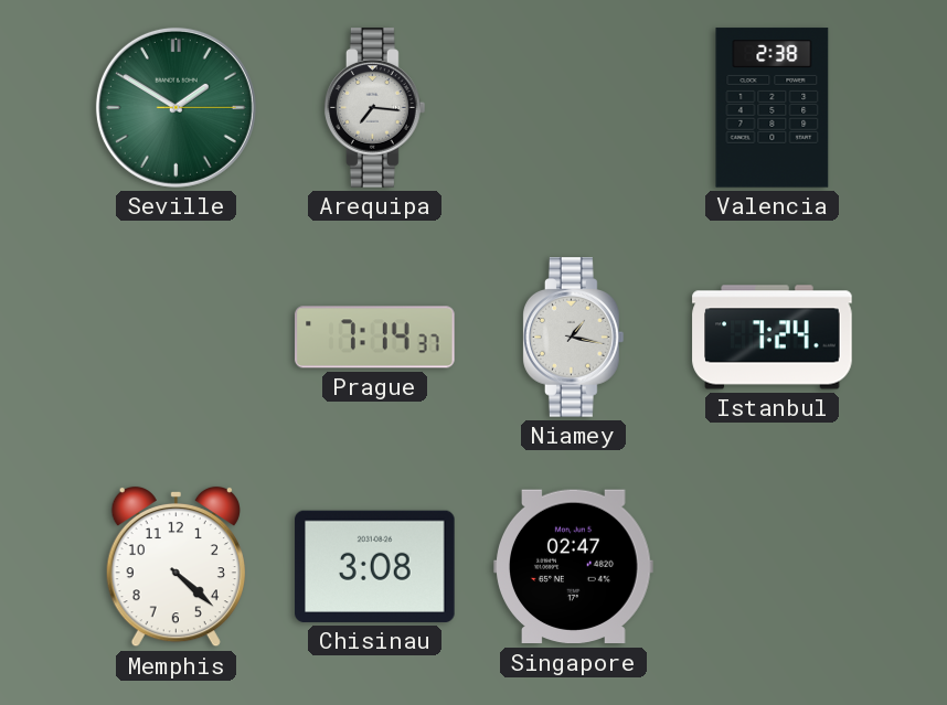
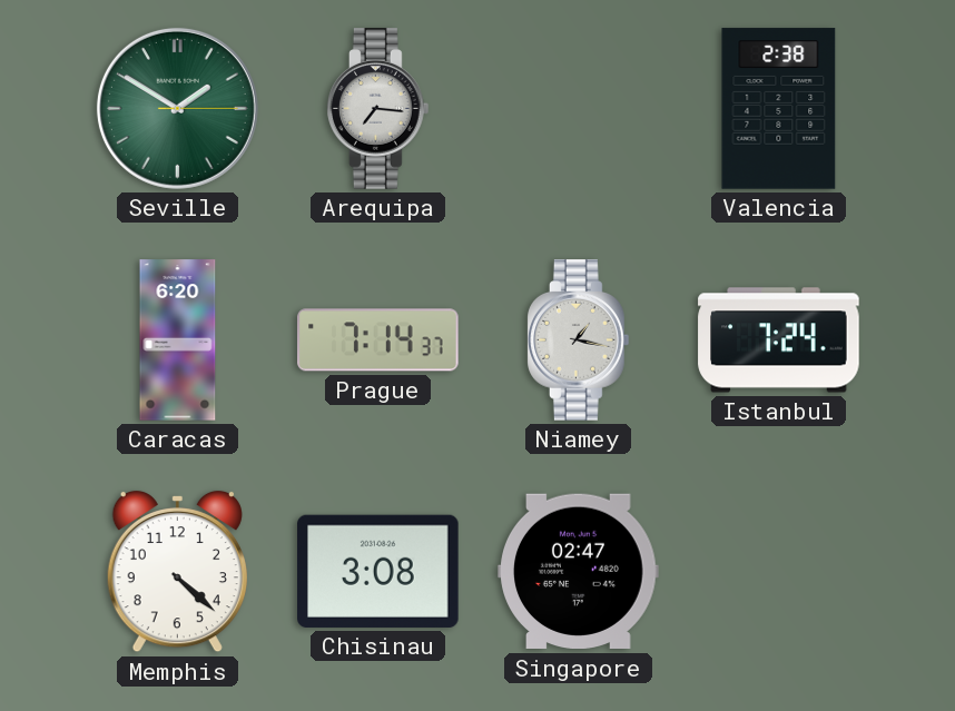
Caracas: none -> 6:20 (178, 340)
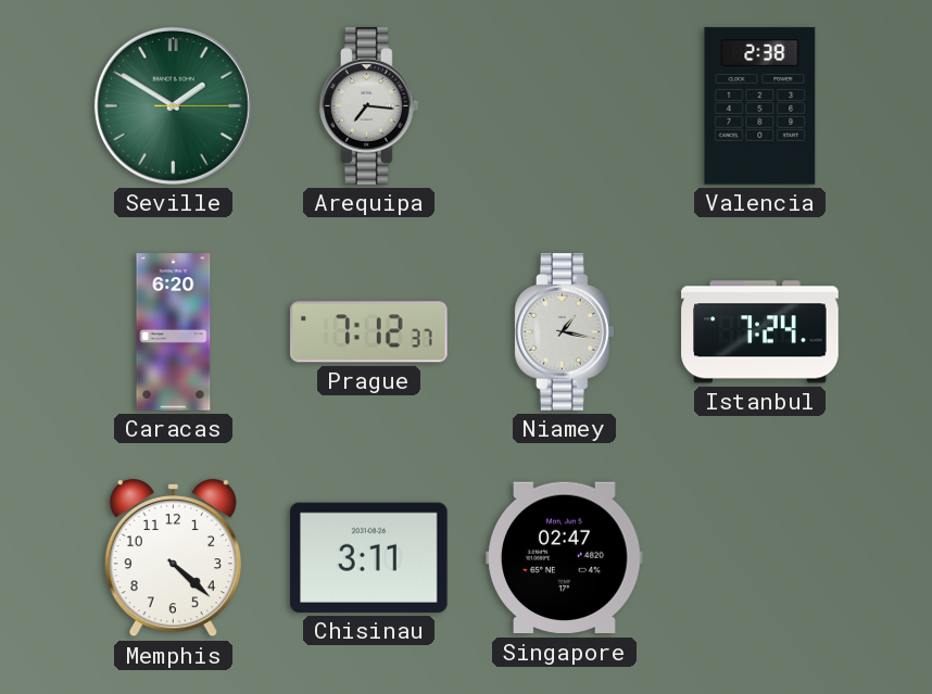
Prague: 7:14 -> 7:12 (369, 332)
Chisinau: 3:08 -> 3:11 (369, 557)
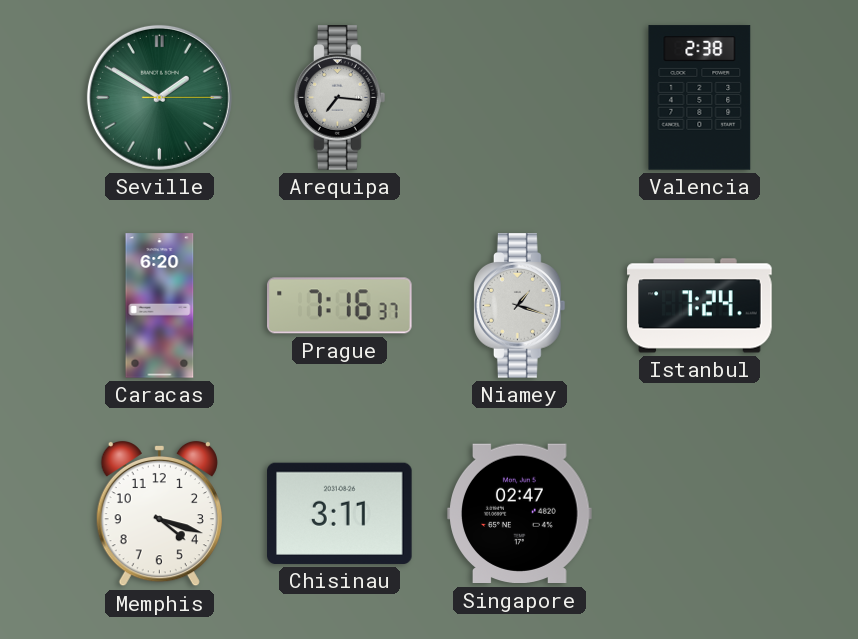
Prague: 7:12 -> 7:16 (340, 306)
Niamey: 1:17 -> 1:18 (520, 306)
Memphis: 4:22 -> 4:18 (159, 514)
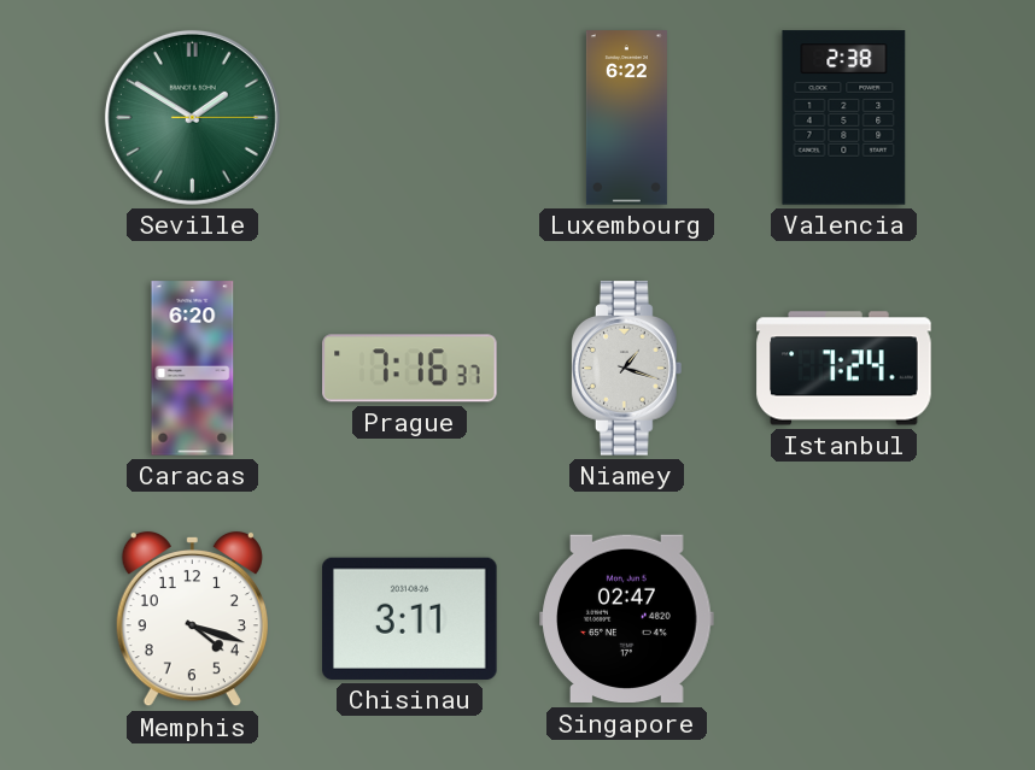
Arequipa: 7:16 -> none (340, 98)
Luxembourg: none -> 6:22 (626, 118)
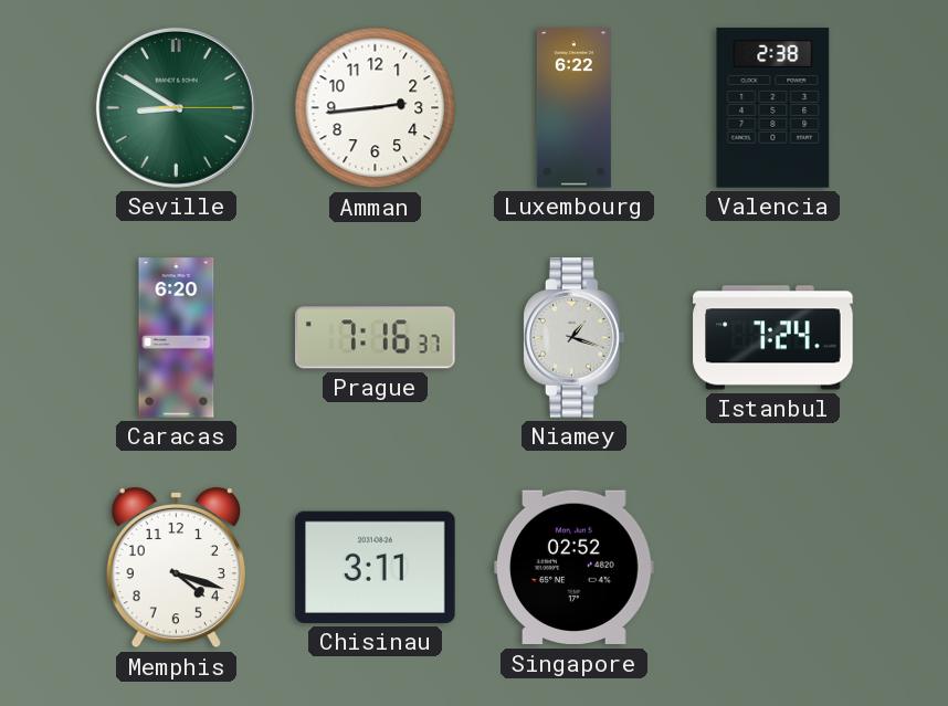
Seville: 1:50 -> 8:50 (176, 107)
Amman: none -> 2:44 (376, 108)
Singapore: 02:47 -> 02:52 (575, 568)
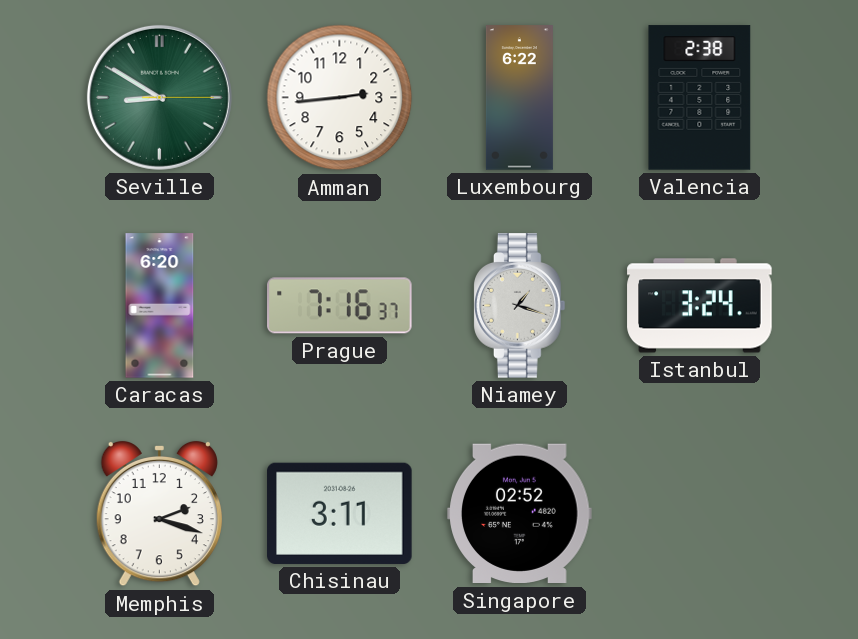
Istanbul: 7:24 -> 3:24 (700, 306)
Memphis: 4:18 -> 2:18 (159, 514)
